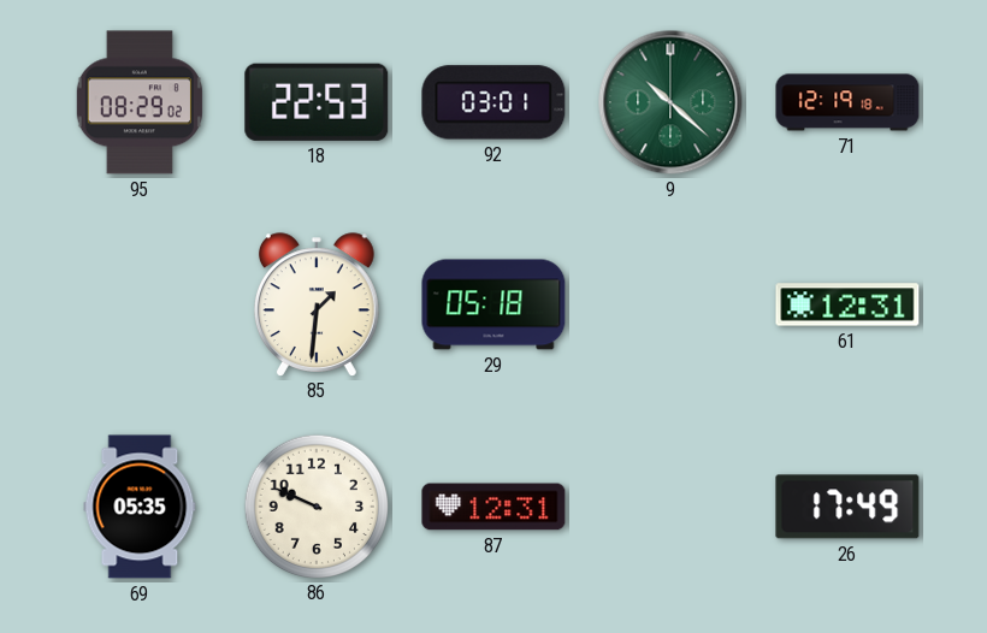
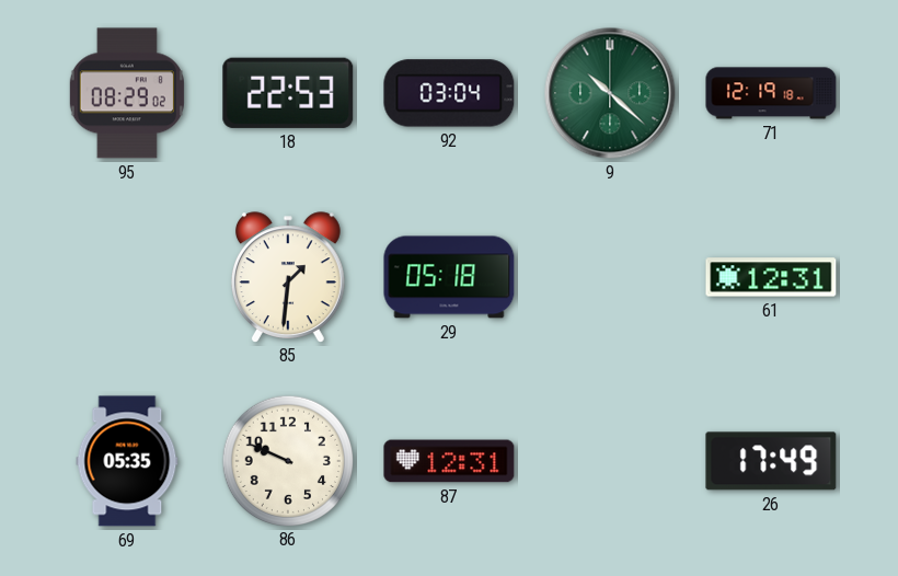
92: 03:01 -> 03:04 (449, 93)
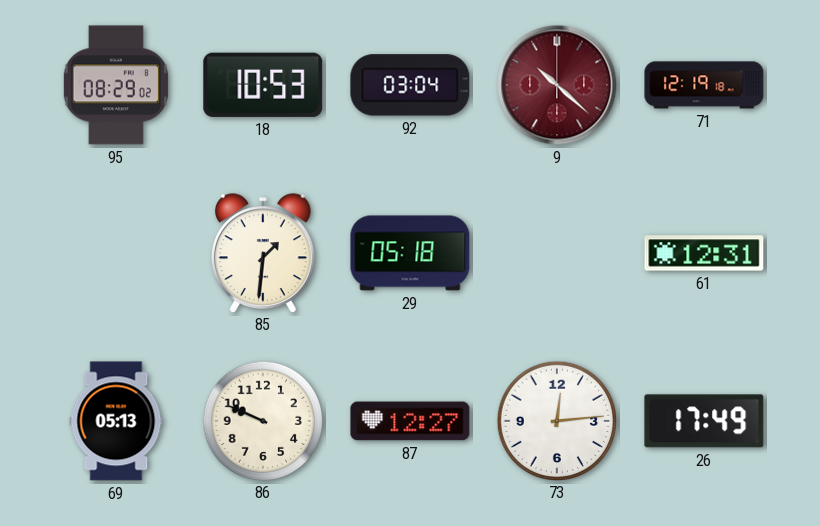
18: 22:53 -> 10:53 (263, 85)
9 dial: green -> burgundy (557, 85)
69: 05:35 -> 05:13 (116, 421)
87: 12:31 -> 12:27 (410, 421)
73: none -> 12:14 (556, 420)
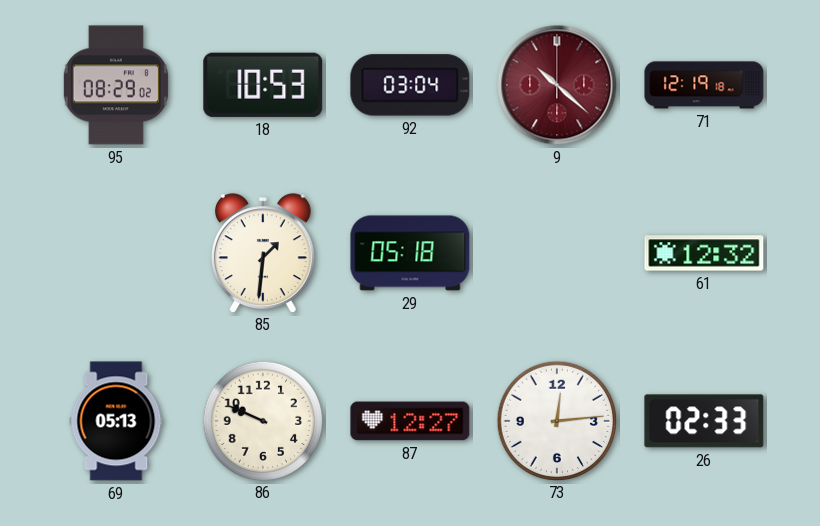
61: 12:31 -> 12:32 (704, 253)
26: 17:49 -> 02:33 (704, 421)
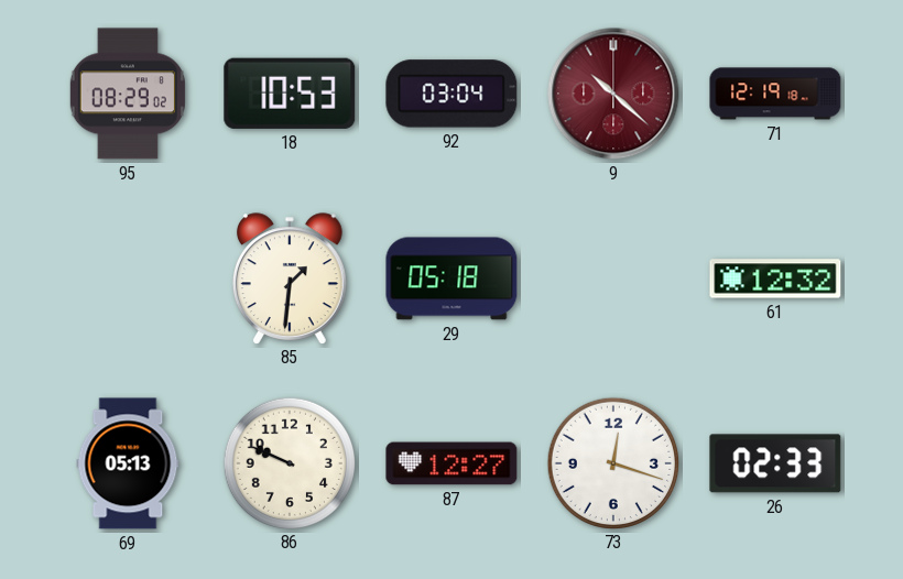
73: 12:14 -> 12:18 (612, 462)
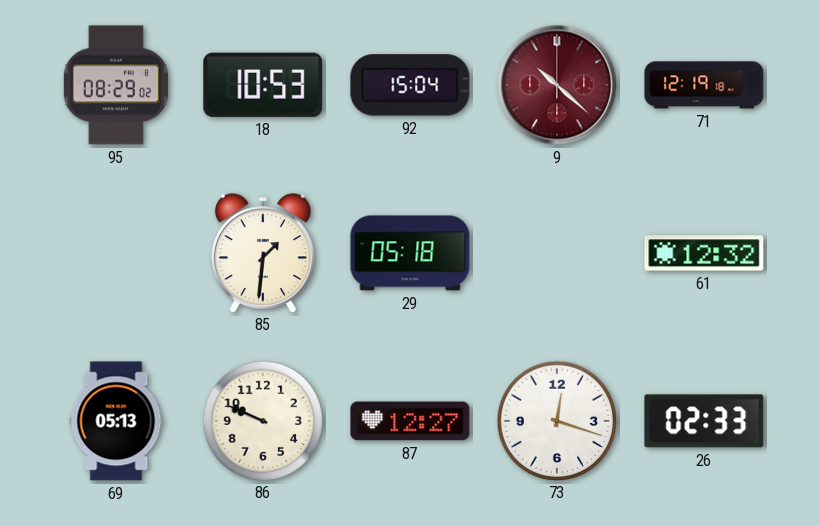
92: 03:04 -> 15:04 (410, 85)
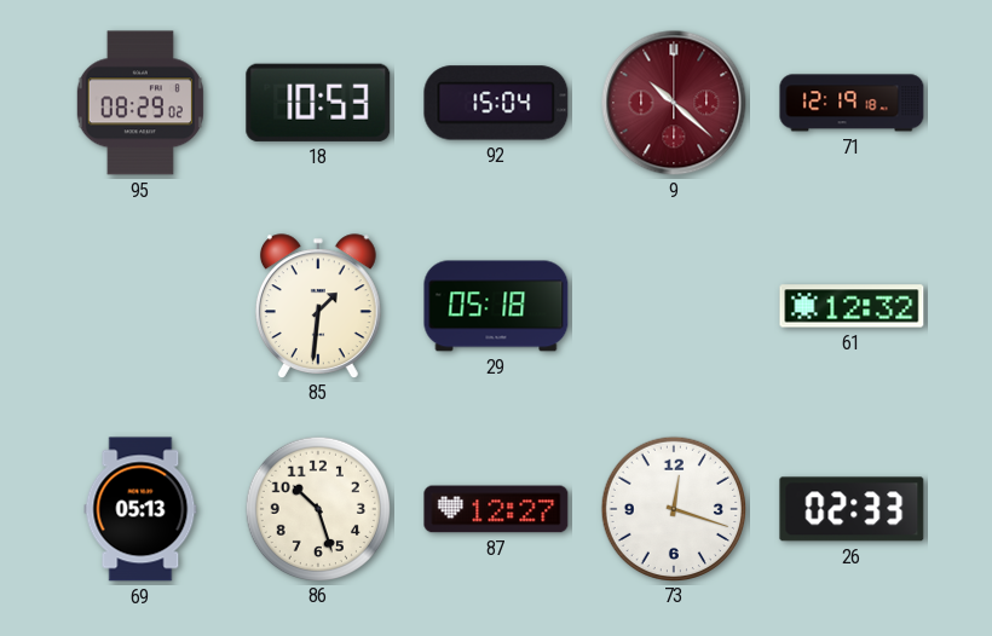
86: 9:49 -> 10:27 (317, 508)
